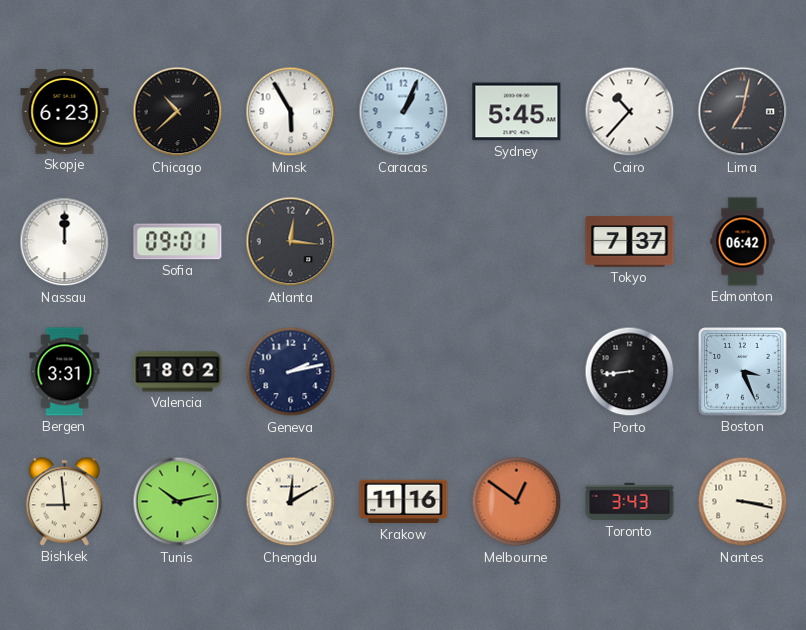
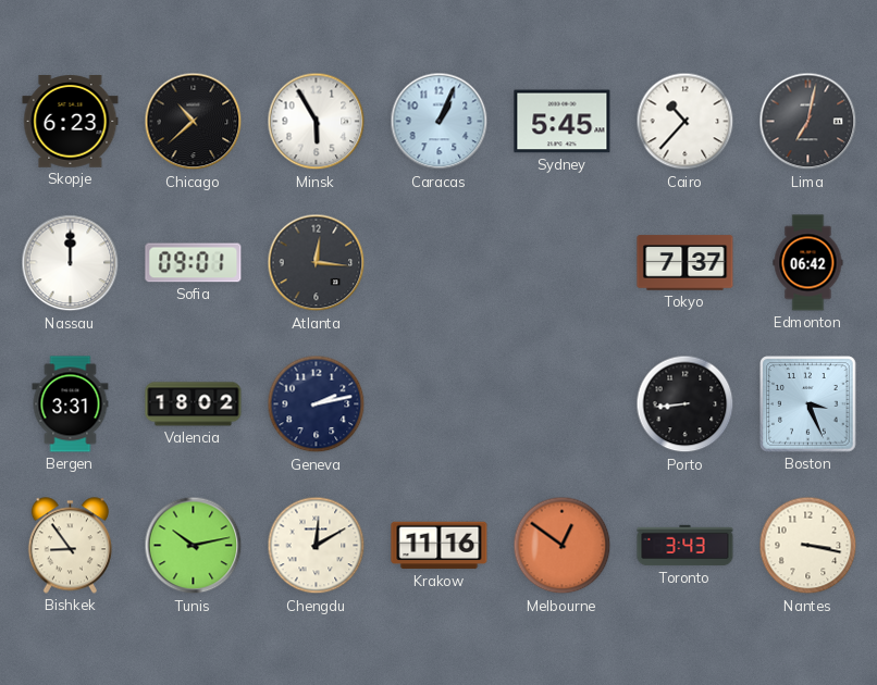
Bishkek: 8:59 -> 8:54 (70, 546)
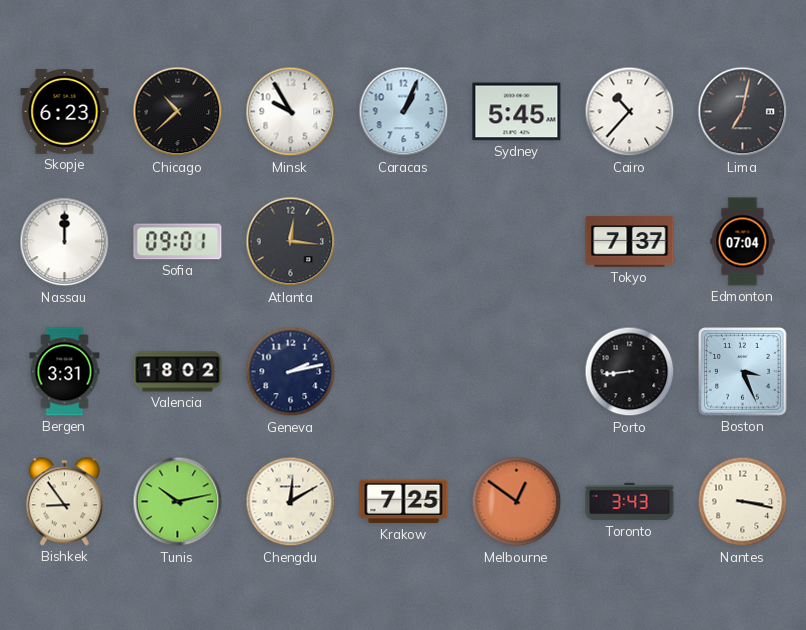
Minsk: 5:55 -> 9:55 (291, 112)
Edmonton: 06:42 -> 07:04 (743, 242)
Krakow: 11:16 -> 7:25 (404, 502)
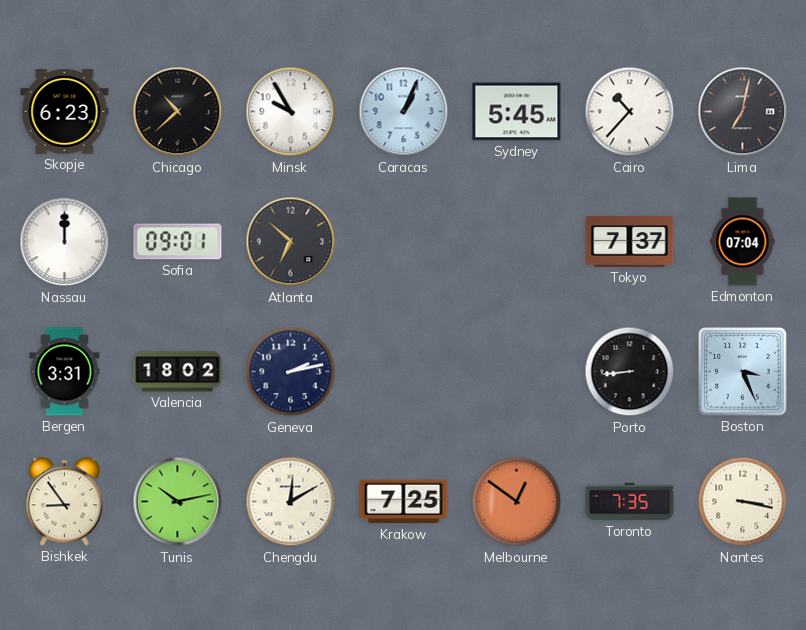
Atlanta: 12:16 -> 6:52 (291, 242)
Toronto: 3:43 -> 7:35 (630, 502)
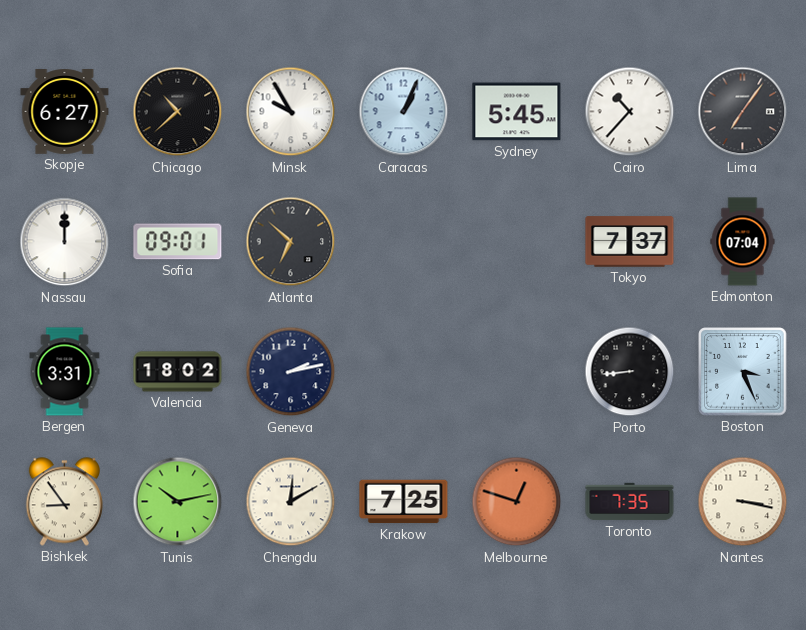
Skopje: 6:23 -> 6:27 (65, 112)
Lima: 7:02 -> 7:06 (743, 112)
Melbourne: 12:51 -> 12:48 (517, 502)
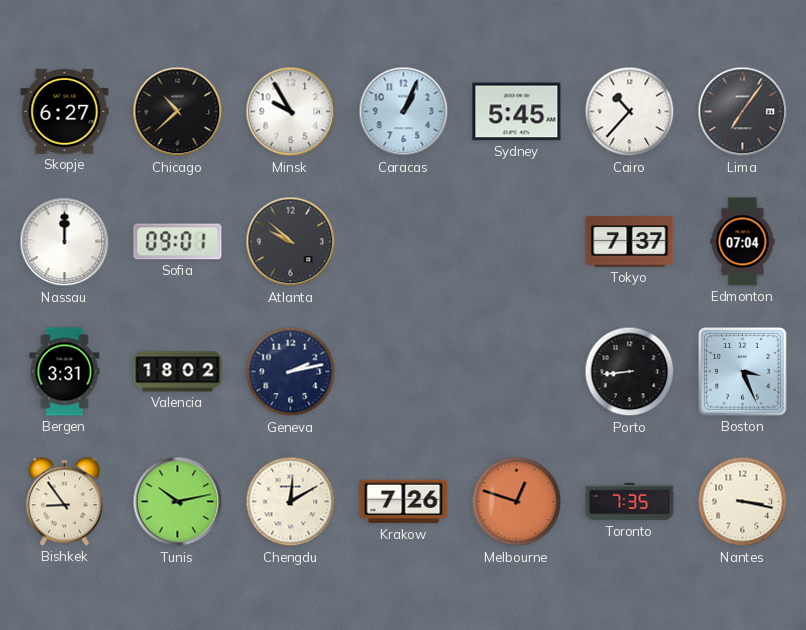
Atlanta: 6:52 -> 9:52 (291, 242)
Krakow: 7:25 -> 7:26 (404, 502)
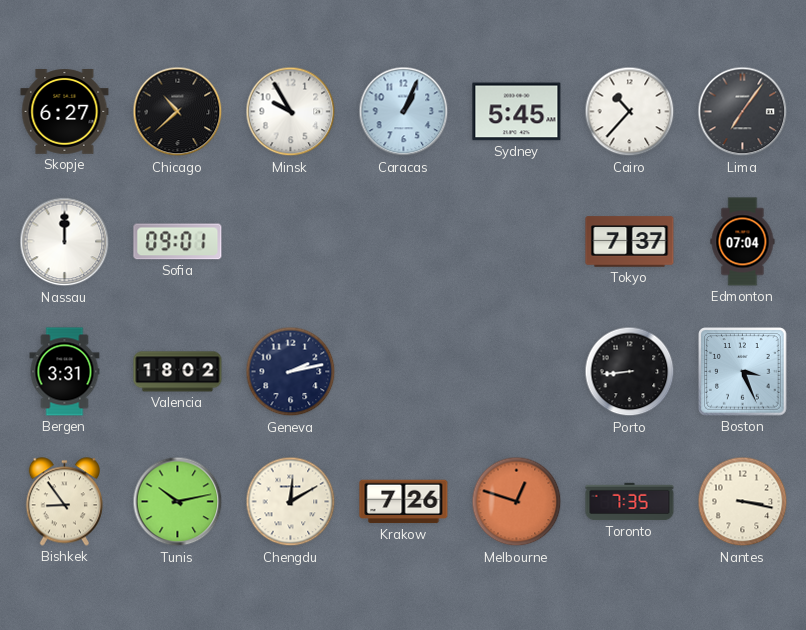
Atlanta: 9:52 -> none (291, 242)
